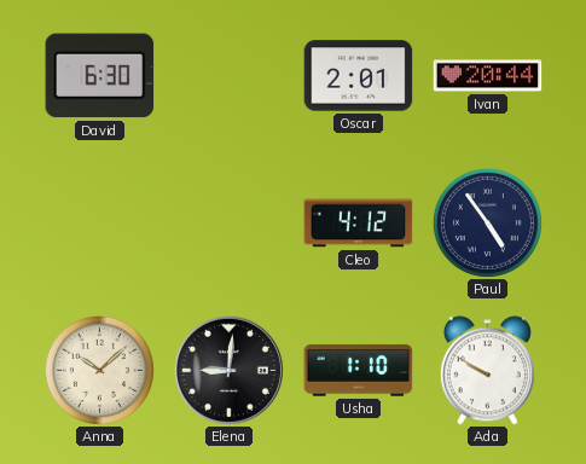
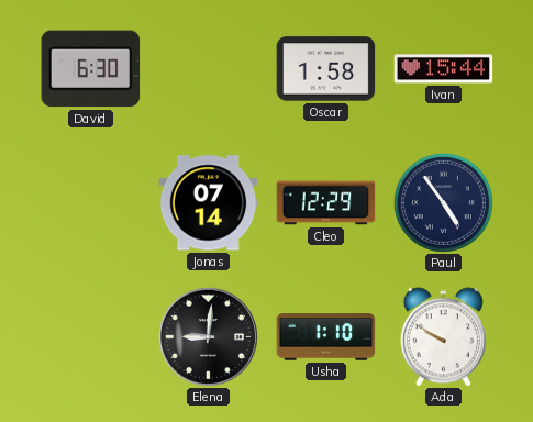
Oscar: 2:01 -> 1:58 (326, 69)
Ivan: 20:44 -> 15:44 (444, 69)
Jonas: none -> 07:14 (209, 203)
Cleo: 4:12 -> 12:29 (326, 203)
Anna: 10:08 -> none (99, 370)
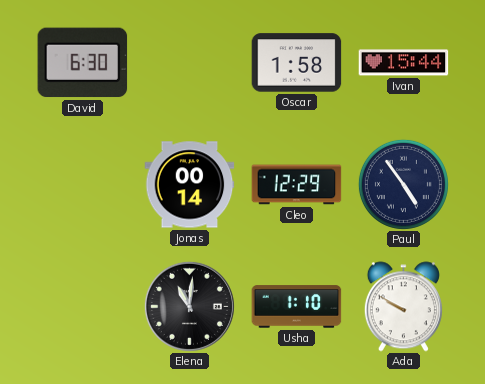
Jonas: 07:14 -> 00:14 (190, 185)
Elena: 9:01 -> 11:01 (189, 306)
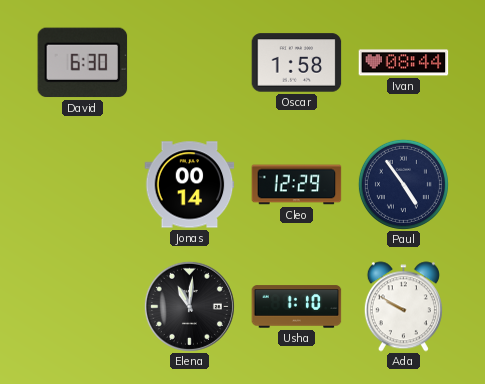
Ivan: 15:44 -> 08:44 (404, 63)
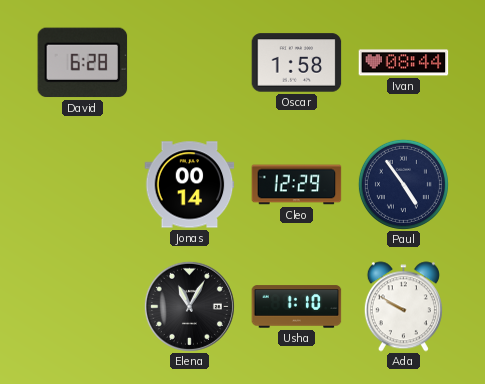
David: 6:30 -> 6:28 (83, 63)
Elena: 11:01 -> 11:05 (189, 306)
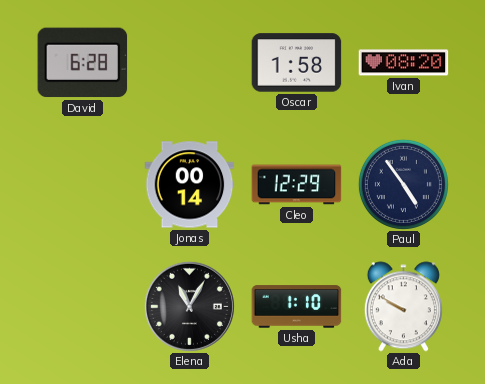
Ivan: 08:44 -> 08:20 (404, 63)
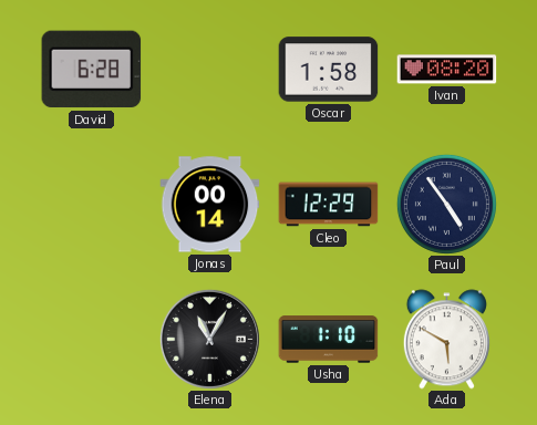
Ada: 9:50 -> 5:50 (446, 340)
